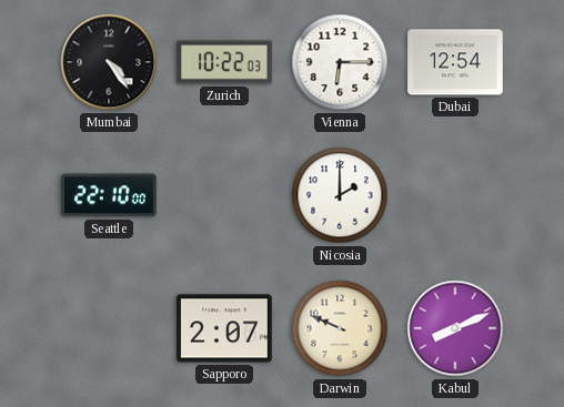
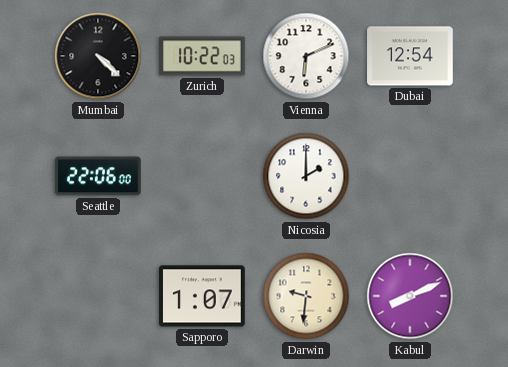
Mumbai: 4:24 -> 4:22 (98, 56)
Vienna: 6:15 -> 6:11 (306, 56)
Seattle: 22:10 -> 22:06 (99, 176)
Sapporo: 2:07 -> 1:07 (202, 296)
Darwin: 9:49 -> 9:31 (306, 296)
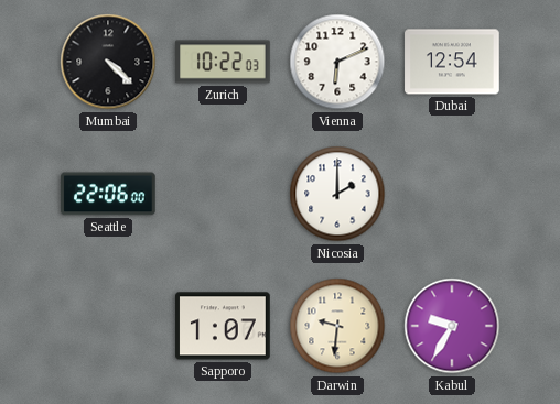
Kabul: 8:11 -> 9:35 (452, 326)
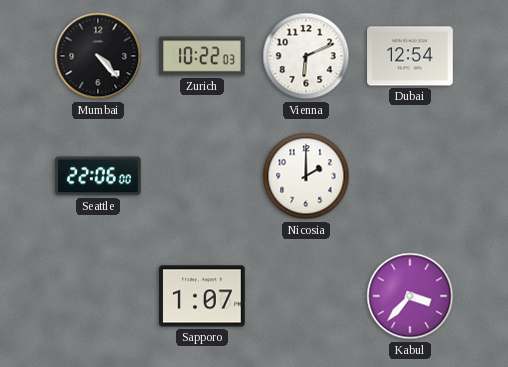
Mumbai: 4:22 -> 4:23 (98, 56)
Darwin: 9:31 -> none (337, 326)
Kabul: 9:35 -> 3:37 (410, 296)
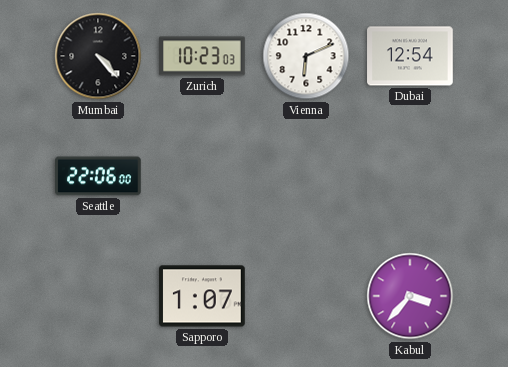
Zurich: 10:22 -> 10:23 (202, 56)
Nicosia: 2:00 -> none (306, 176)
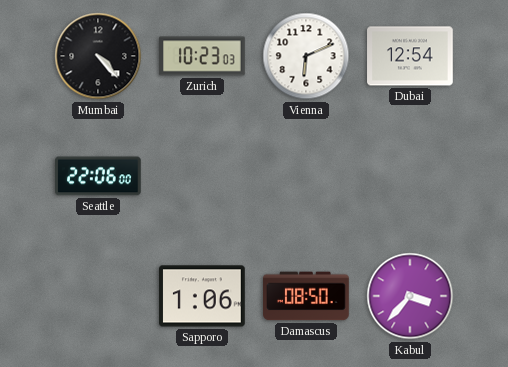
Sapporo: 1:07 -> 1:06 (202, 296)
Damascus: none -> 08:50 (306, 296)
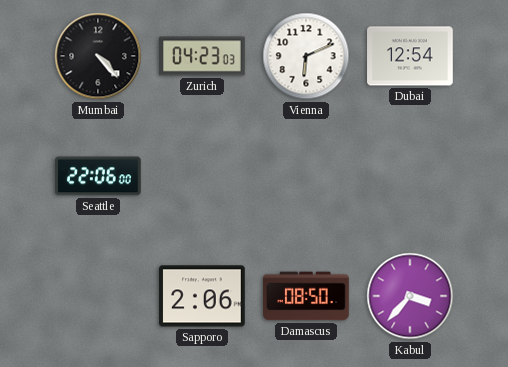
Zurich: 10:23 -> 04:23 (202, 56)
Sapporo: 1:06 -> 2:06 (202, 296)
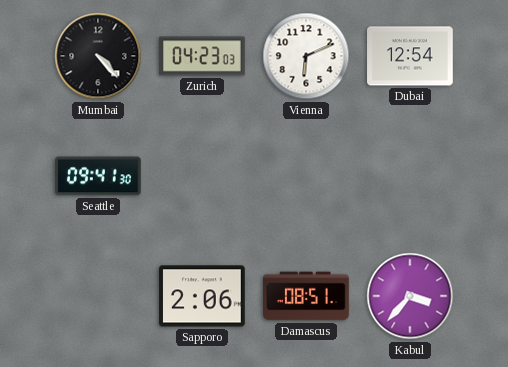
Seattle: 22:06 -> 09:41 (99, 176)
Damascus: 08:50 -> 08:51 (306, 296)
